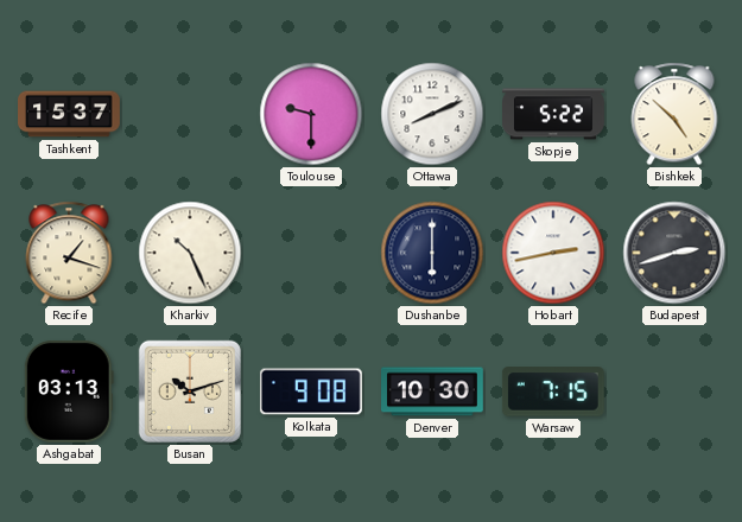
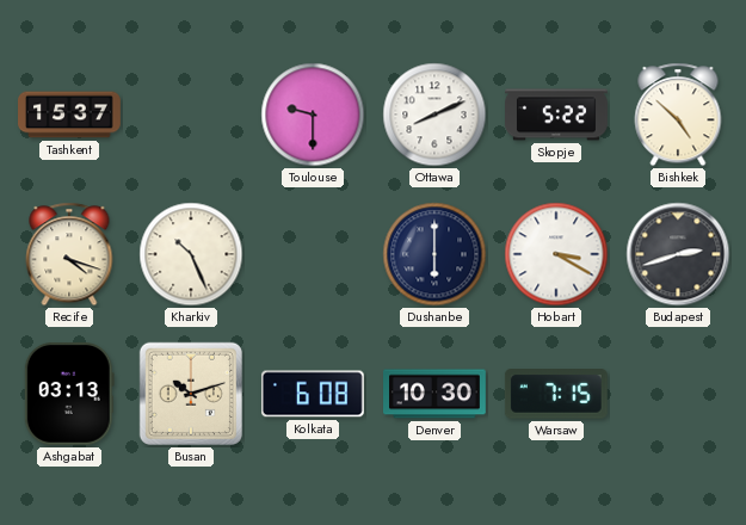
Recife: 1:18 -> 4:18 (69, 254)
Hobart: 2:43 -> 3:20 (556, 254)
Kolkata: 9:08 -> 6:08 (313, 394)
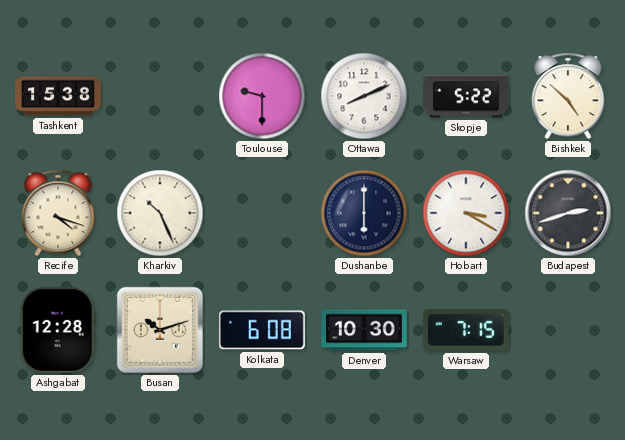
Tashkent: 15:37 -> 15:38 (59, 96)
Ashgabat: 03:13 -> 12:28 (58, 330)
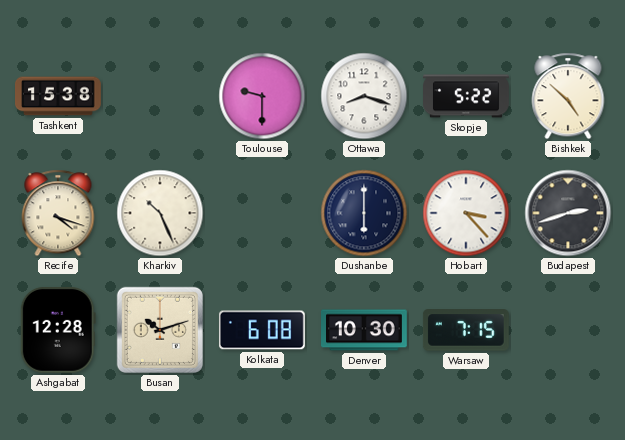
Ottawa: 8:11 -> 8:18 (364, 96)
Hobart: 3:20 -> 3:23 (466, 213)
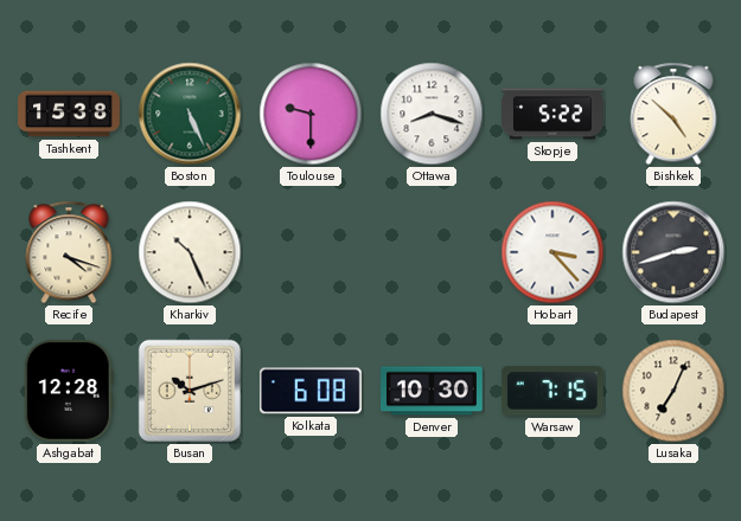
Boston: none -> 5:26 (190, 114)
Dushanbe: 6:00 -> none (364, 213)
Lusaka: none -> 7:04 (673, 391)
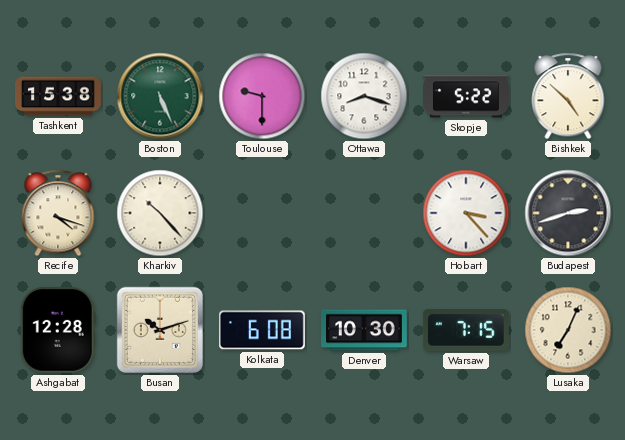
Kharkiv: 10:26 -> 10:23 (160, 213)
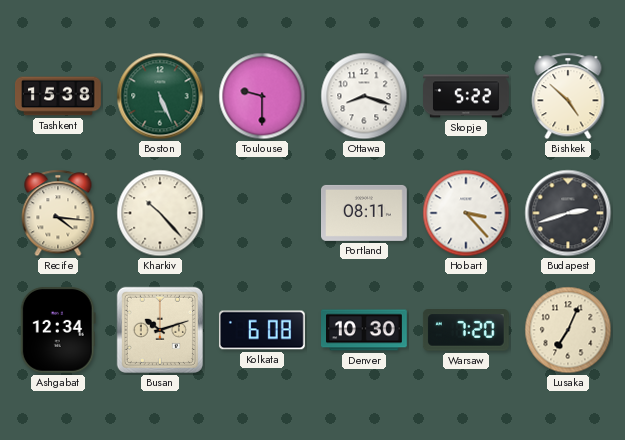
Recife: 4:18 -> 4:16 (58, 213)
Portland: none -> 08:11 (365, 213)
Ashgabat: 12:28 -> 12:34 (58, 330)
Warsaw: 7:15 -> 7:20 (466, 330)
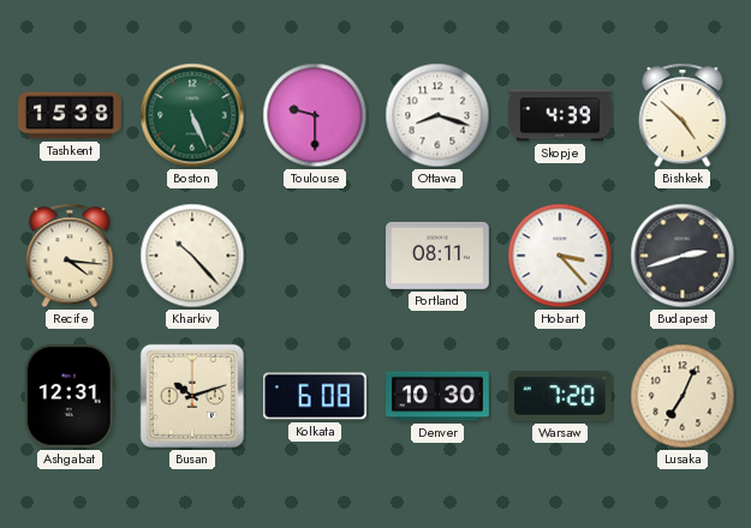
Skopje: 5:22 -> 4:39 (561, 115)
Ashgabat: 12:34 -> 12:31 (70, 396)
